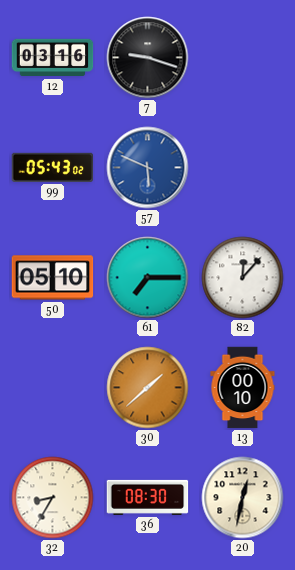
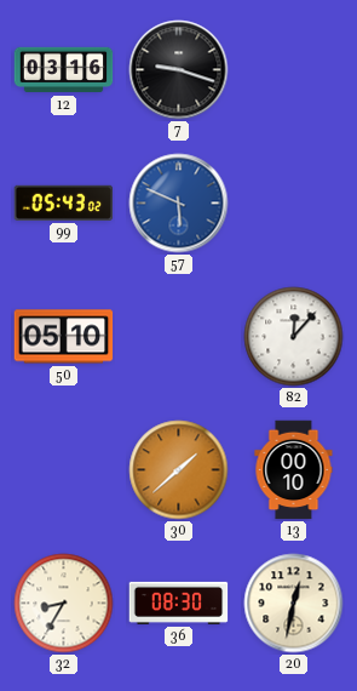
61: 7:15 -> none (148, 278)
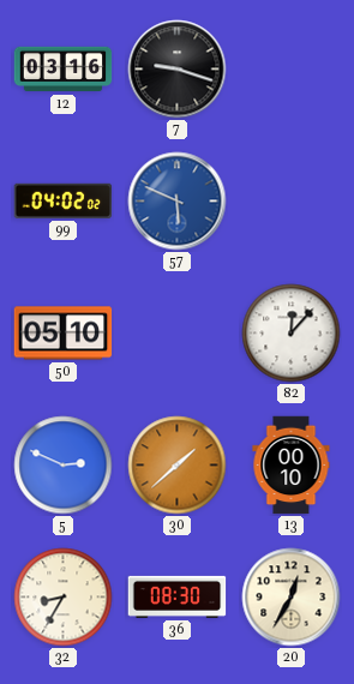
99: 05:43 -> 04:02 (64, 200)
5: none -> 2:49 (64, 466)
20: 12:32 -> 12:35 (292, 598)
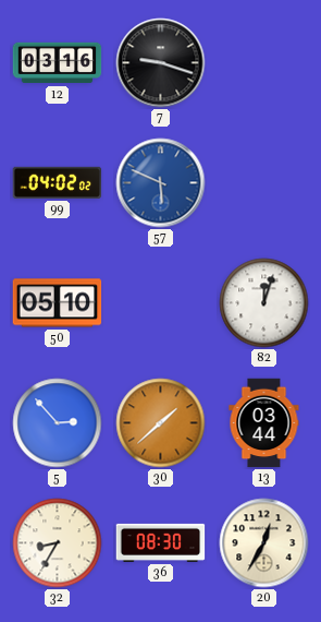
82: 12:07 -> 12:03 (264, 303)
5: 2:49 -> 2:53 (58, 423)
13: 00:10 -> 03:44 (264, 423)
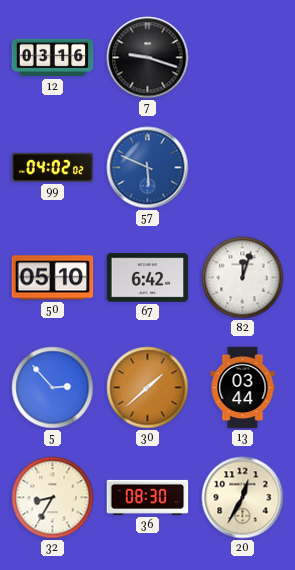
67: none -> 6:42 (148, 278)
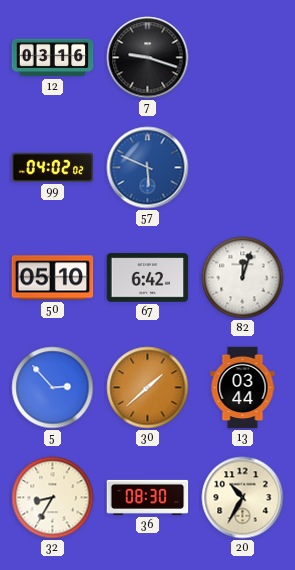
20: 12:35 -> 10:35 (243, 498)
